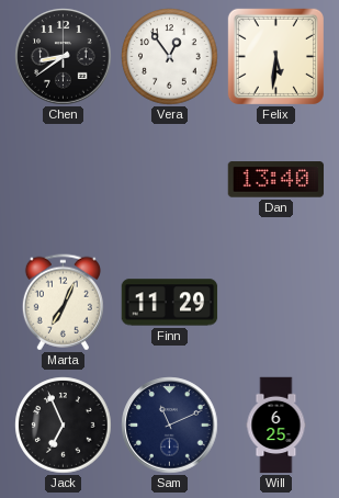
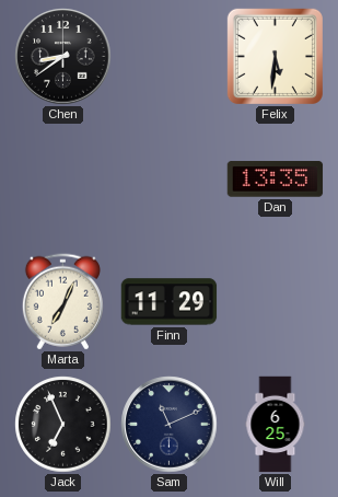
Vera: 12:54 -> none (170, 57)
Dan: 13:40 -> 13:35 (276, 180)
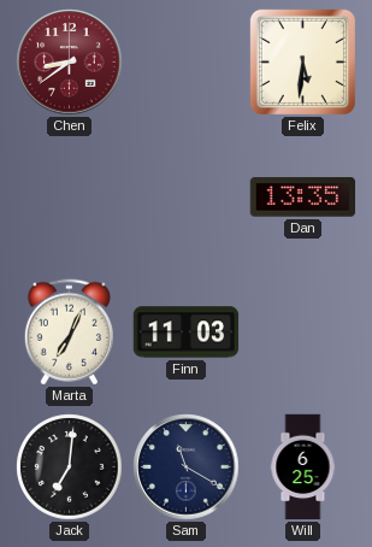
Chen dial: black -> burgundy (70, 63)
Finn: 11:29 -> 11:03 (187, 333)
Jack: 6:56 -> 7:01 (70, 467)
Sam: 11:11 -> 11:20 (187, 467)
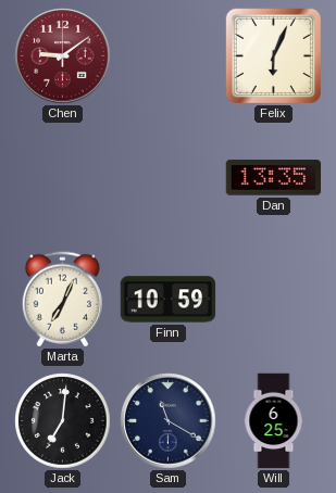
Chen: 8:39 -> 9:09 (63, 56)
Felix: 5:31 -> 6:04 (273, 55)
Finn: 11:03 -> 10:59 (169, 300)
